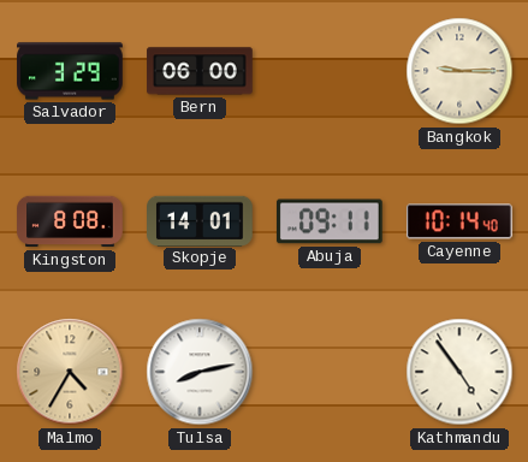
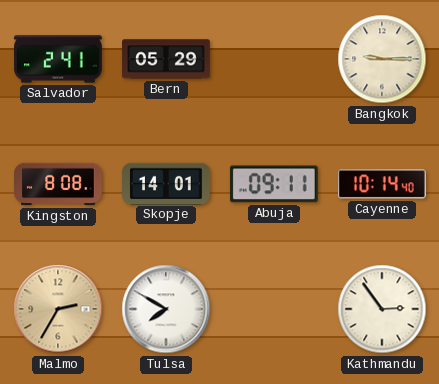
Salvador: 3:29 -> 2:41 (58, 59)
Bern: 06:00 -> 05:29 (166, 59)
Malmo: 4:35 -> 2:35 (58, 309)
Tulsa: 8:13 -> 7:50 (166, 309)
Kathmandu: 4:54 -> 2:54 (382, 309)
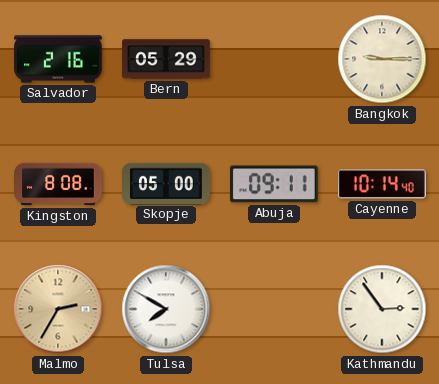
Salvador: 2:41 -> 2:16 (58, 59)
Skopje: 14:01 -> 05:00 (167, 183)
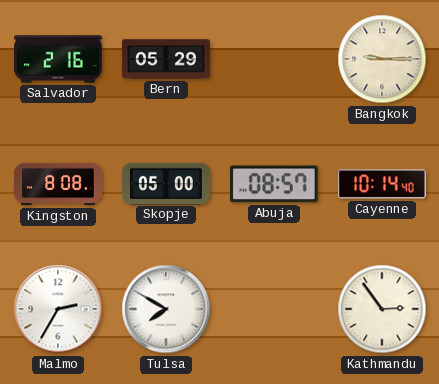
Abuja: 09:11 -> 08:57 (274, 184)
Malmo dial: champagne -> white (58, 309)
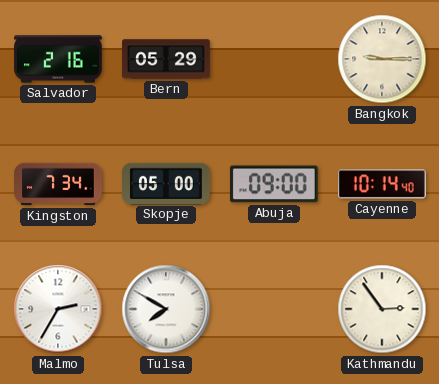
Kingston: 8:08 -> 7:34 (58, 184)
Abuja: 08:57 -> 09:00 (274, 184)
